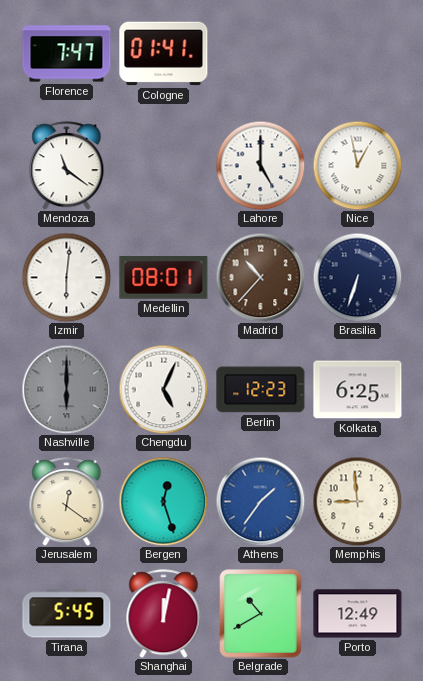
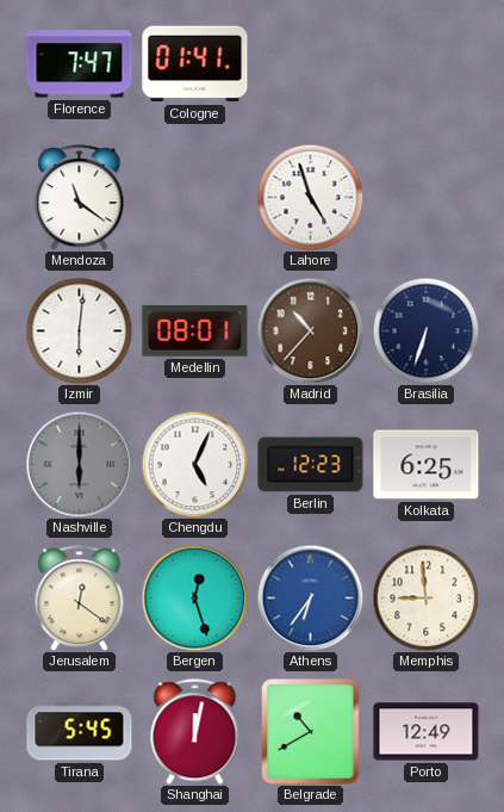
Lahore: 5:00 -> 4:57 (310, 197)
Nice: 12:58 -> none (357, 165)
Athens: 1:36 -> 6:36 (310, 597)
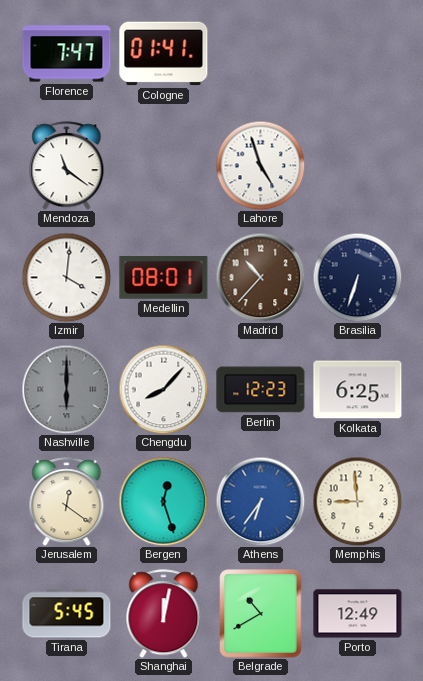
Izmir: 6:01 -> 4:01 (66, 277)
Chengdu: 5:04 -> 8:07 (163, 389)
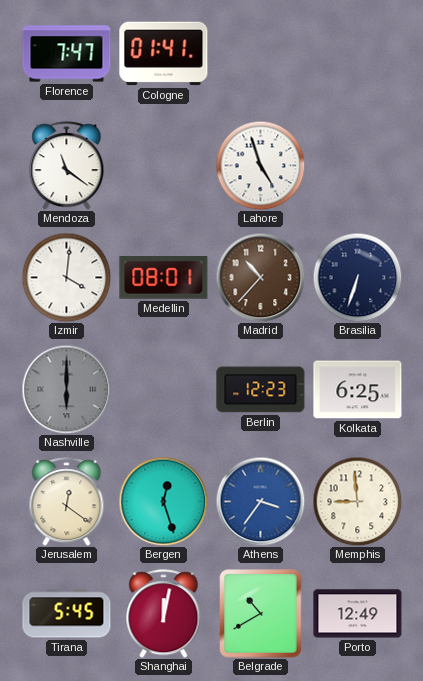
Chengdu: 8:07 -> none (163, 389)
Athens: 6:36 -> 3:36 (260, 501)
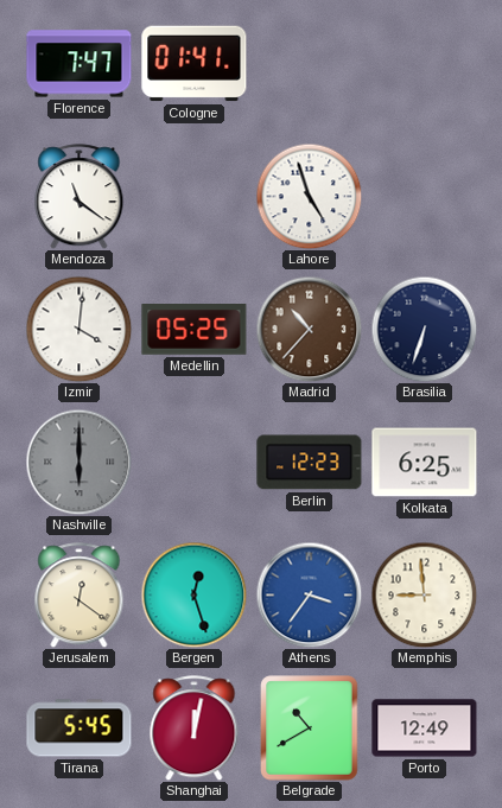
Medellin: 08:01 -> 05:25 (195, 330)
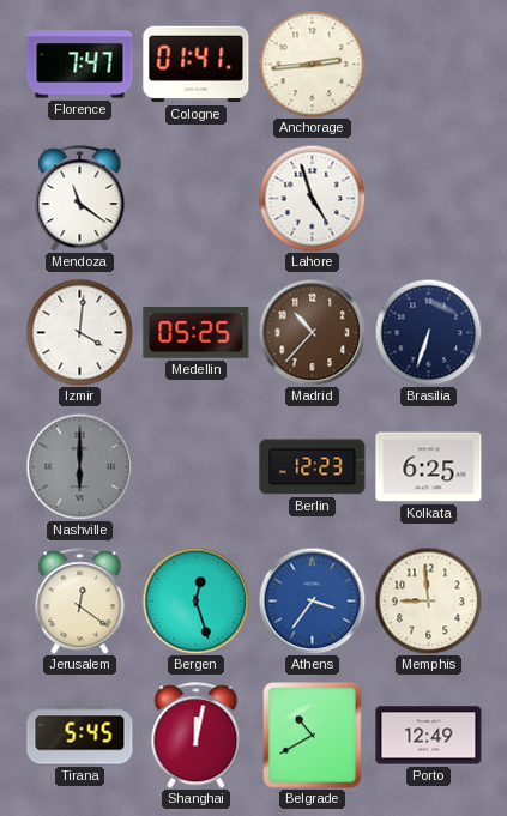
Anchorage: none -> 2:44 (312, 64)
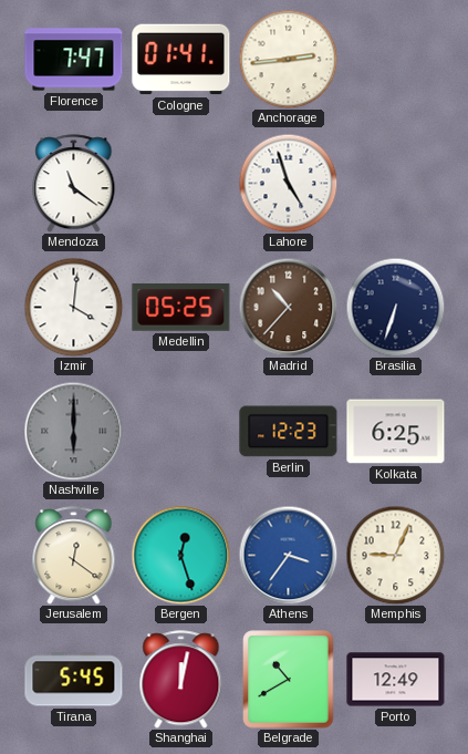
Memphis: 8:59 -> 9:04 (395, 555)
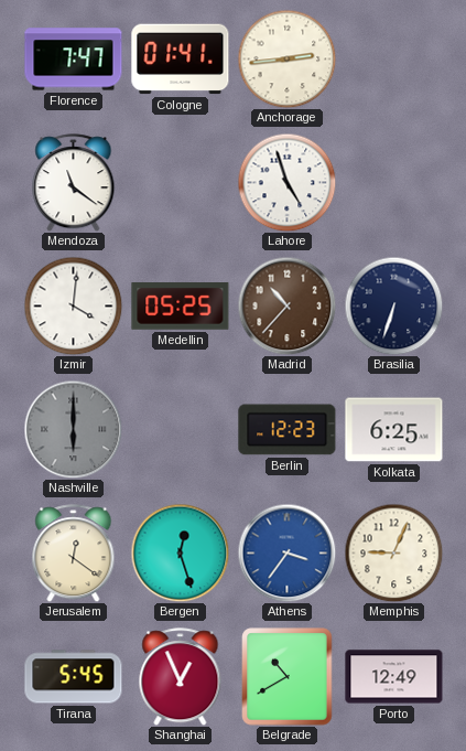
Shanghai: 12:02 -> 12:56 (181, 677)
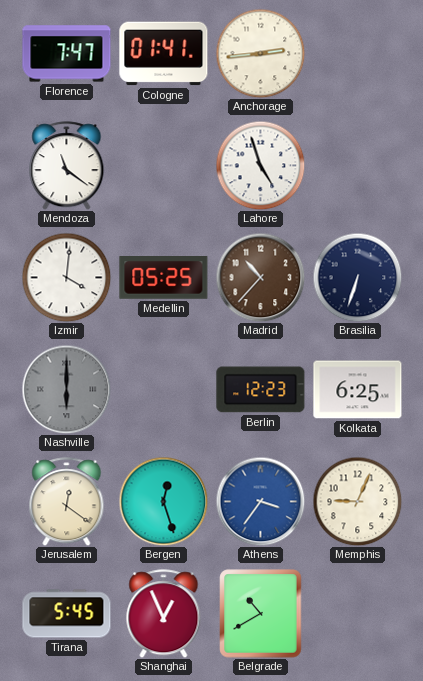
Porto: 12:49 -> none (394, 677)
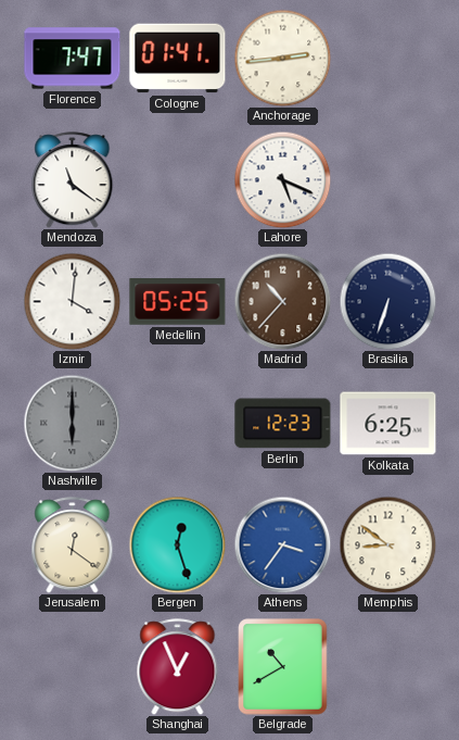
Lahore: 4:57 -> 5:19 (282, 179)
Memphis: 9:04 -> 8:51 (387, 544)
Tirana: 5:45 -> none (67, 614)
